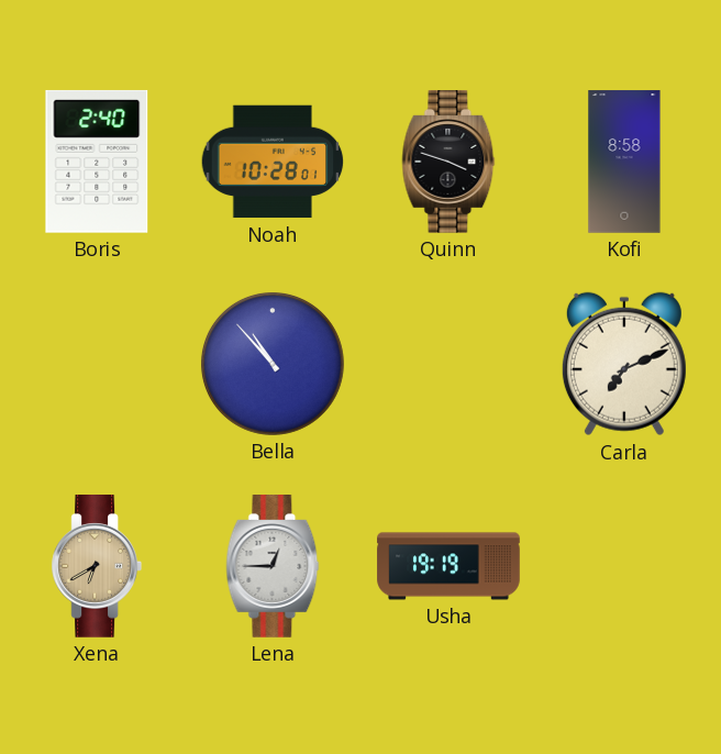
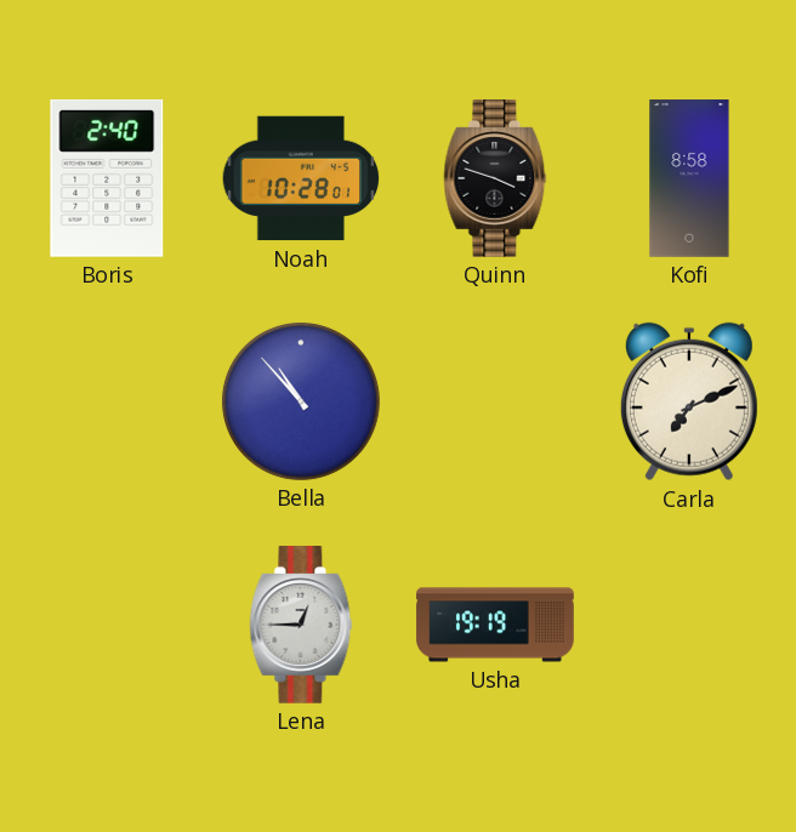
Xena: 6:40 -> none (96, 567)
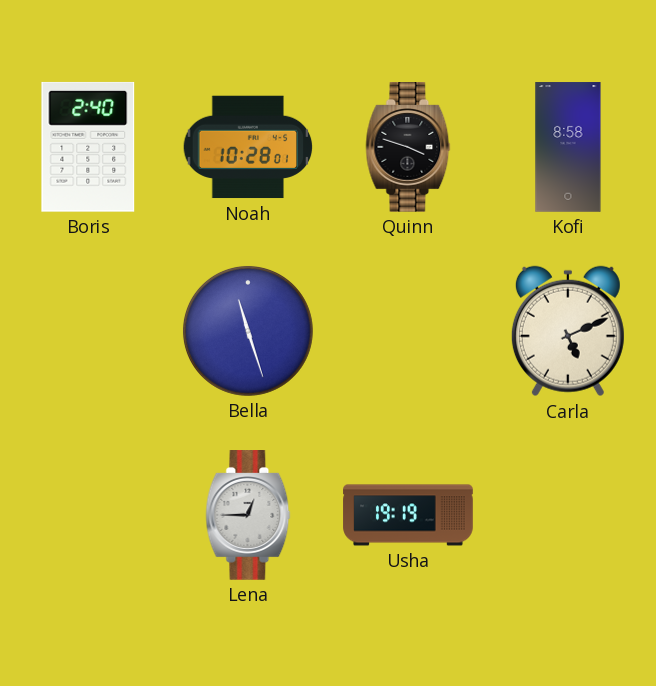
Bella: 10:53 -> 11:27 (248, 331)
Carla: 7:11 -> 5:11 (568, 331)
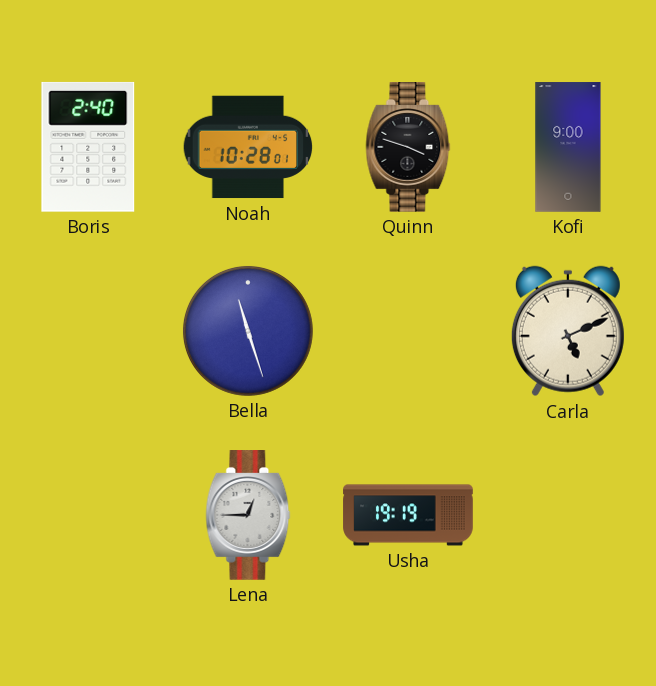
Kofi: 8:58 -> 9:00 (568, 147)
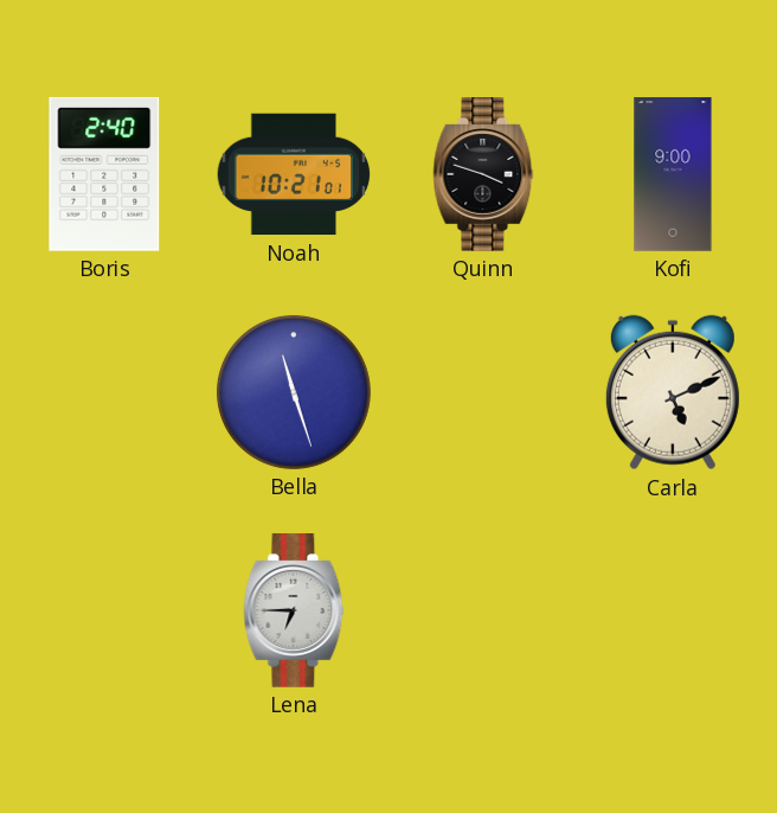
Noah: 10:28 -> 10:21 (294, 174)
Lena: 12:45 -> 6:45 (294, 612)
Usha: 19:19 -> none (408, 515)
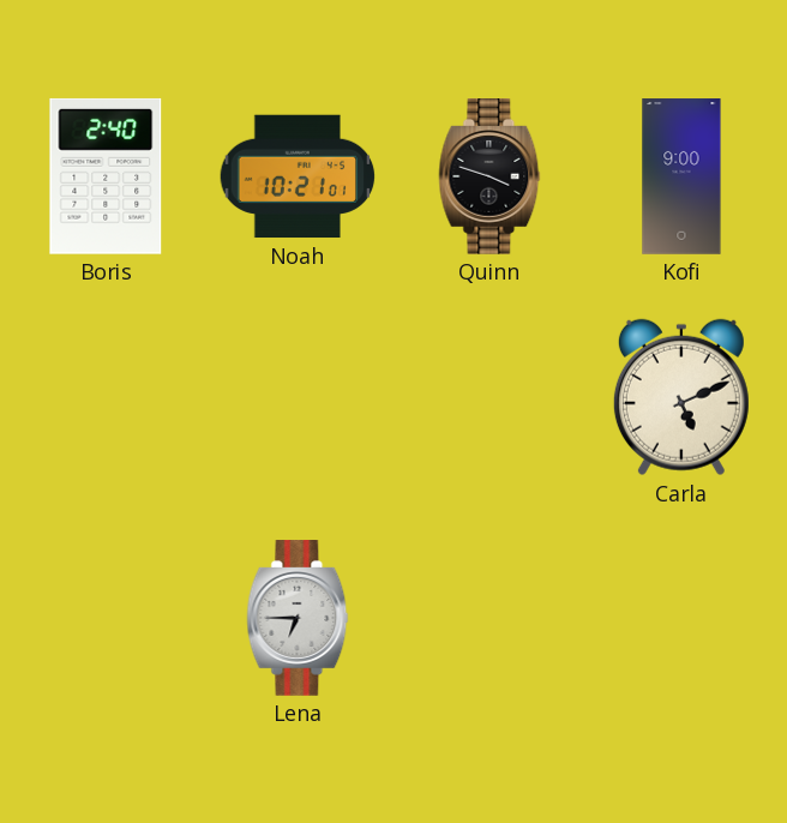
Bella: 11:27 -> none (294, 392)
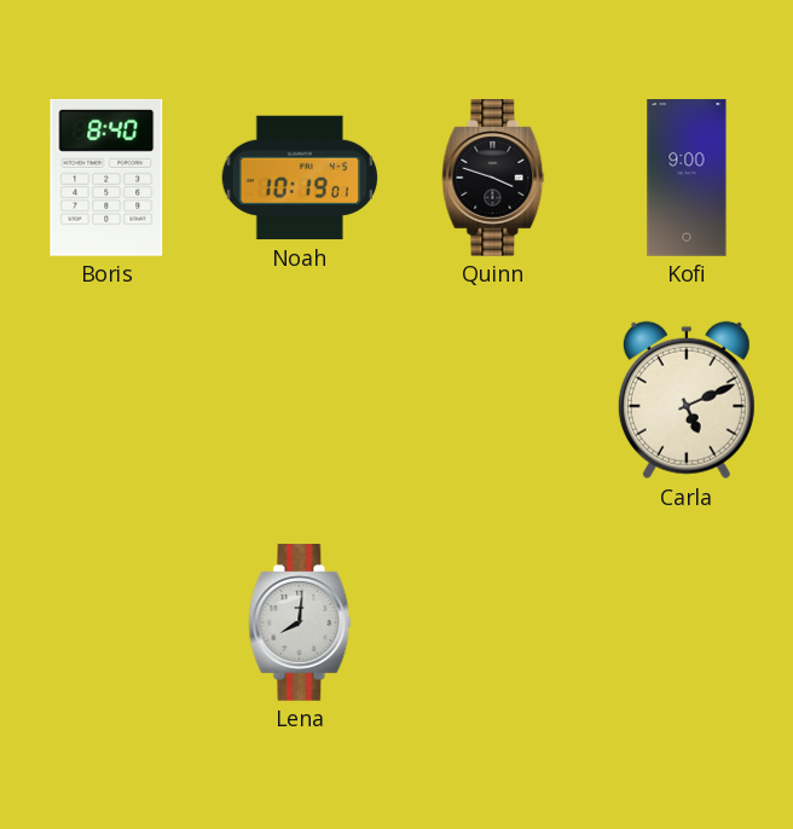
Boris: 2:40 -> 8:40 (106, 178)
Noah: 10:21 -> 10:19 (300, 178)
Lena: 6:45 -> 8:01 (300, 624)
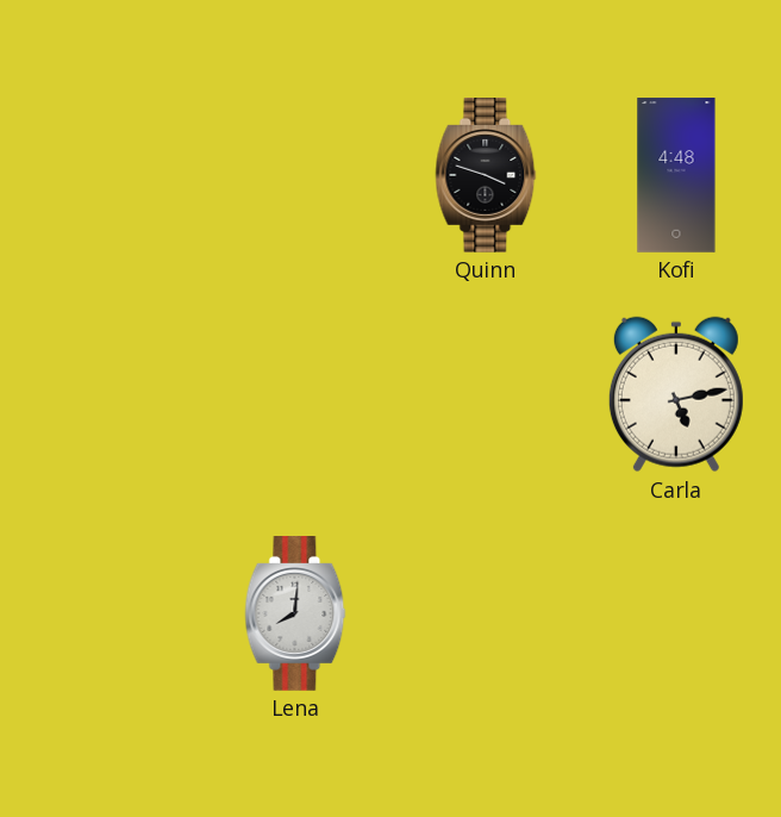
Boris: 8:40 -> none (106, 178)
Noah: 10:19 -> none (300, 178)
Kofi: 9:00 -> 4:48 (676, 175)
Carla: 5:11 -> 5:13 (676, 394)
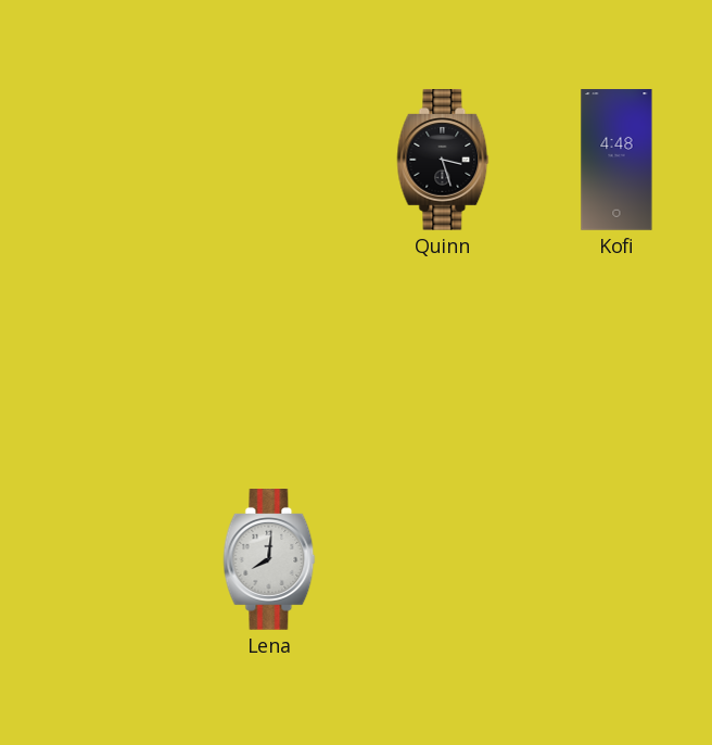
Quinn: 3:48 -> 3:27 (443, 161)
Carla: 5:13 -> none (676, 394)
